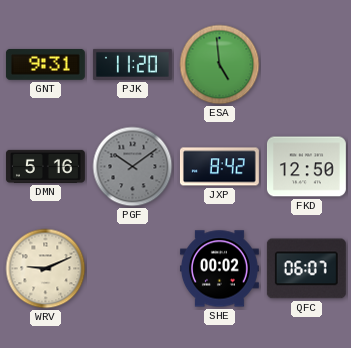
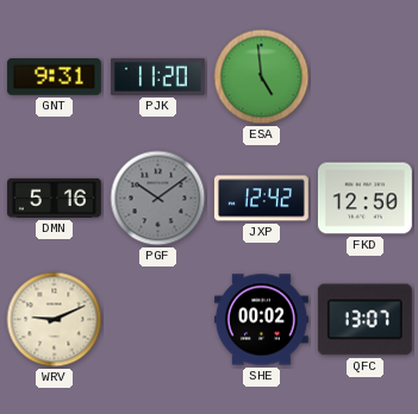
JXP: 8:42 -> 12:42 (261, 199)
QFC: 06:07 -> 13:07 (364, 320)
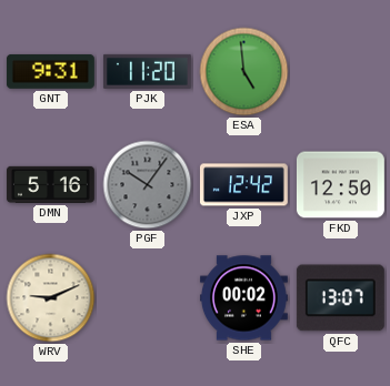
PGF: 10:09 -> 10:06 (148, 185)
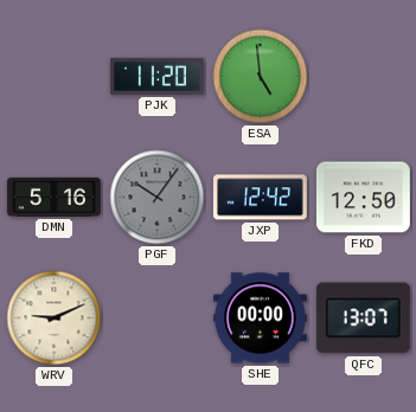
GNT: 9:31 -> none (50, 71)
SHE: 00:02 -> 00:00 (260, 318)
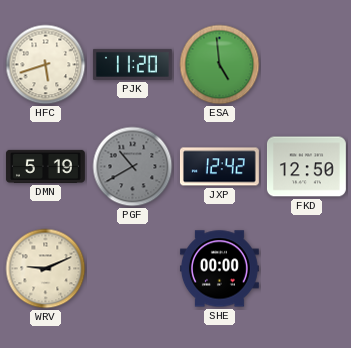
HFC: none -> 5:42 (46, 65)
DMN: 5:16 -> 5:19 (45, 166)
PGF: 10:06 -> 10:40 (133, 167)
QFC: 13:07 -> none (363, 318)
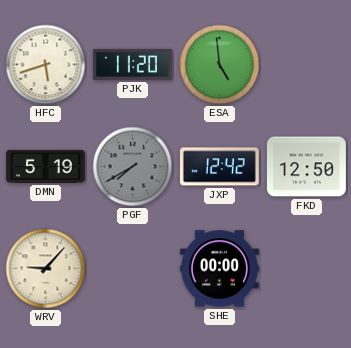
PGF: 10:40 -> 7:40 (133, 167)
WRV: 9:11 -> 9:07 (46, 269)
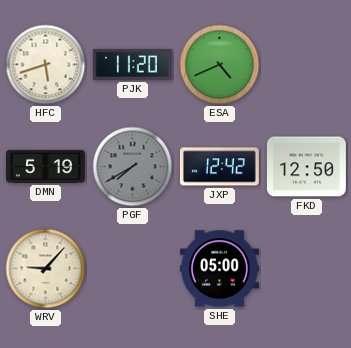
ESA: 4:59 -> 4:41 (220, 65)
SHE: 00:00 -> 05:00 (219, 269)
